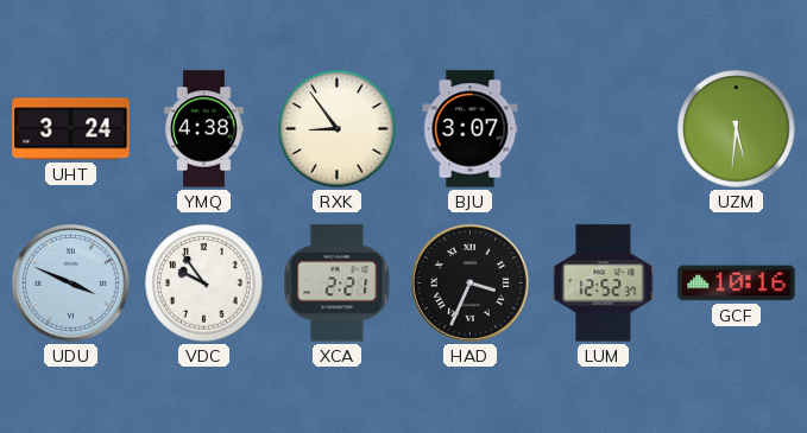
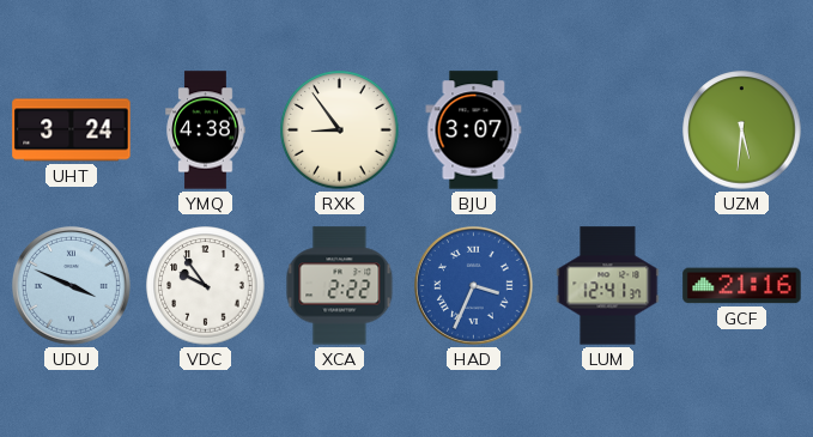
XCA: 2:21 -> 2:22 (340, 286)
HAD dial: black -> blue (473, 285)
LUM: 12:52 -> 12:41 (608, 286)
GCF: 10:16 -> 21:16 (742, 286)
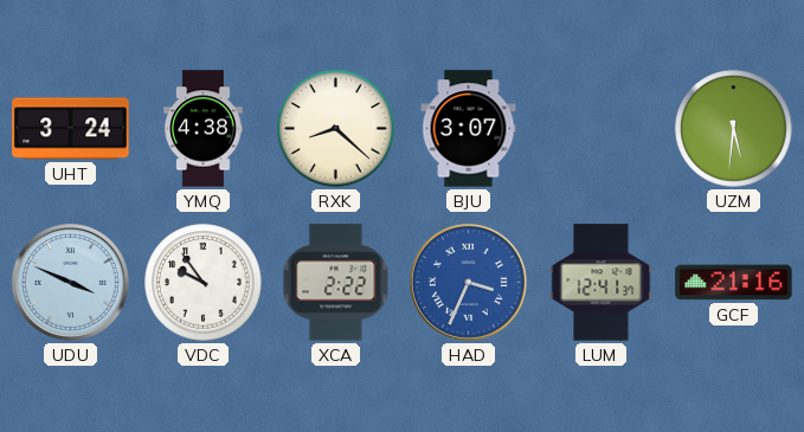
RXK: 8:54 -> 8:22 (336, 129)
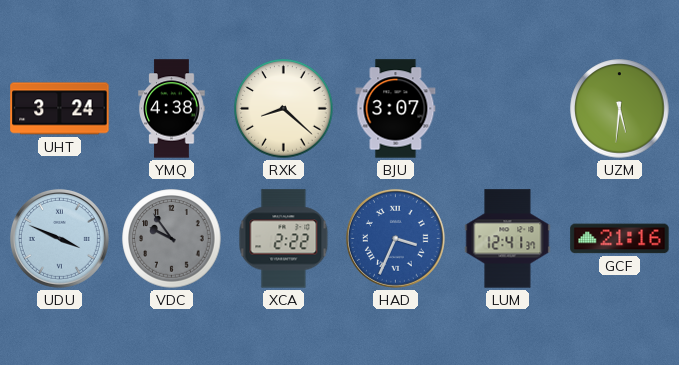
VDC dial: white -> grey (172, 239)
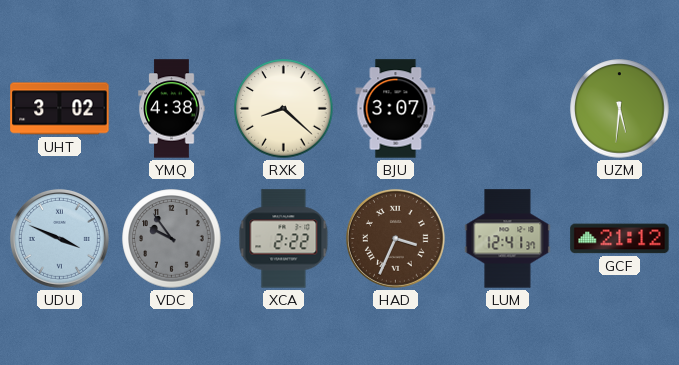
UHT: 3:24 -> 3:02 (60, 109)
HAD dial: blue -> brown (395, 238)
GCF: 21:16 -> 21:12 (620, 239)
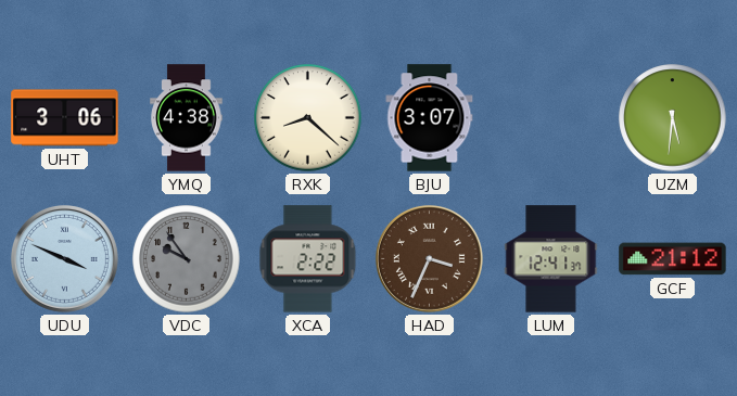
UHT: 3:02 -> 3:06 (65, 118)
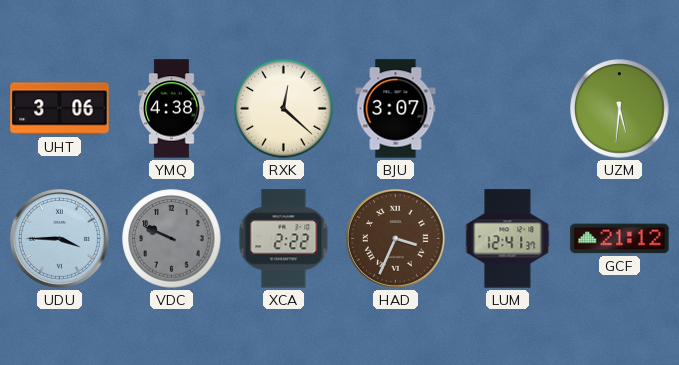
RXK: 8:22 -> 12:22 (284, 109)
UDU: 3:49 -> 3:45 (59, 238)
VDC: 9:54 -> 9:49 (172, 239)
